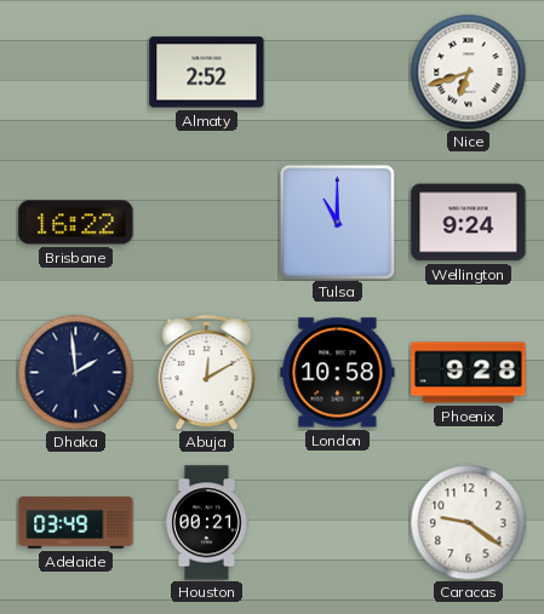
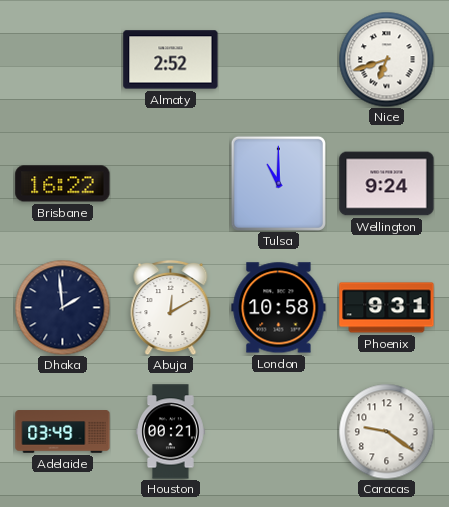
Phoenix: 9:28 -> 9:31 (387, 308)
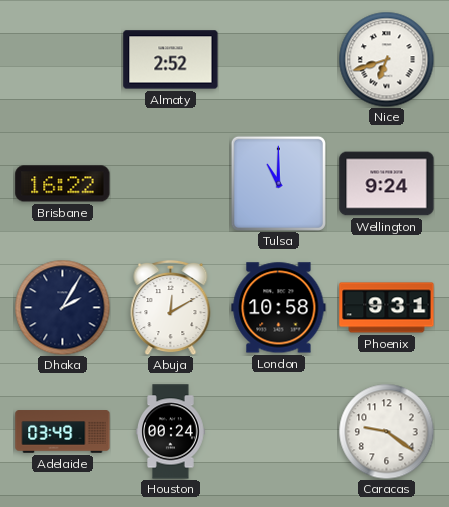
Dhaka: 1:59 -> 2:05 (62, 307)
Houston: 00:21 -> 00:24 (171, 432)
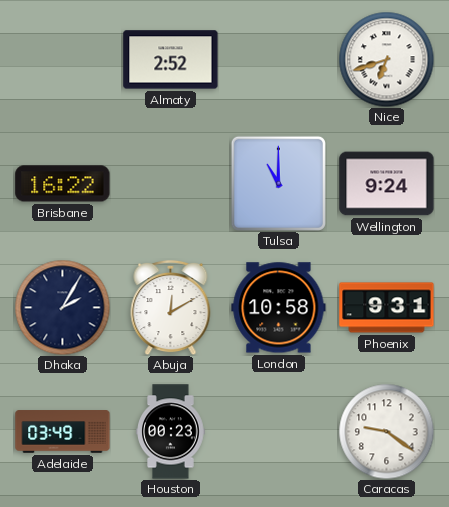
Houston: 00:24 -> 00:23 (171, 432)
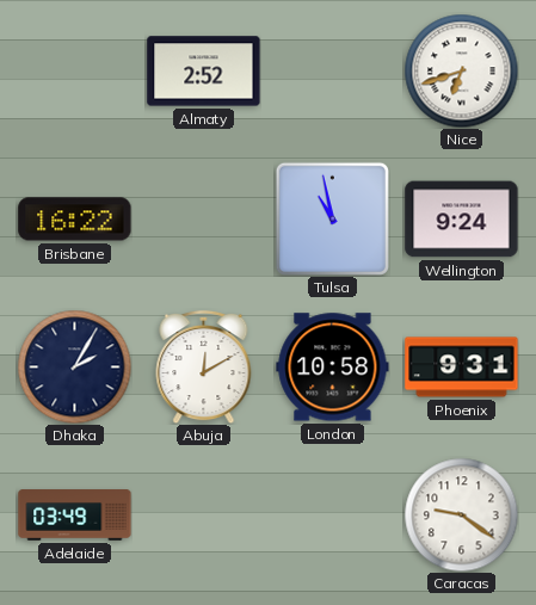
Tulsa: 11:00 -> 10:58 (332, 218)
Houston: 00:23 -> none (171, 432)
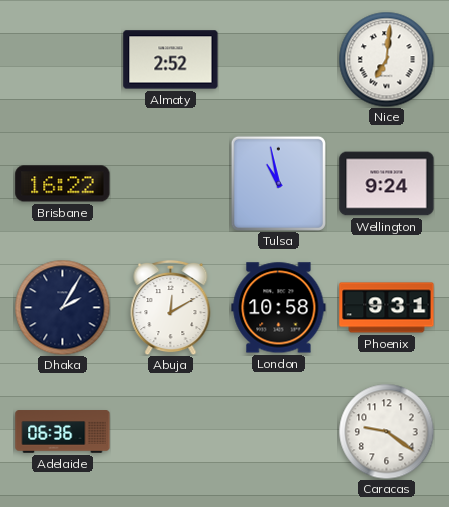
Nice: 6:42 -> 7:01 (386, 59)
Adelaide: 03:49 -> 06:36 (63, 432)
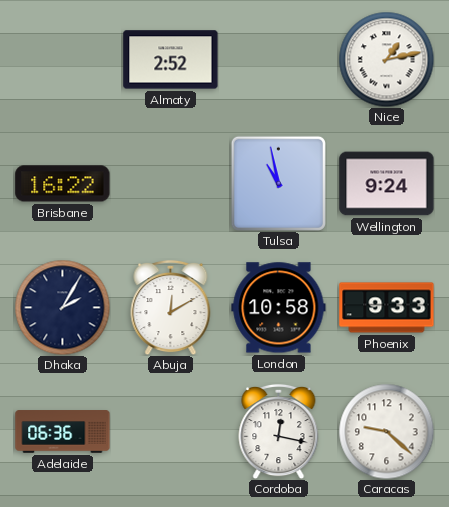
Nice: 7:01 -> 1:13 (386, 59)
Phoenix: 9:31 -> 9:33 (387, 308)
Cordoba: none -> 12:17 (279, 431)
Caracas: 9:21 -> 9:22 (386, 431)
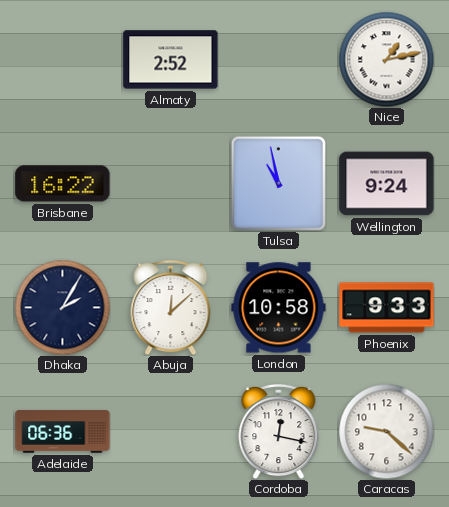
Abuja: 12:10 -> 12:08 (171, 307)
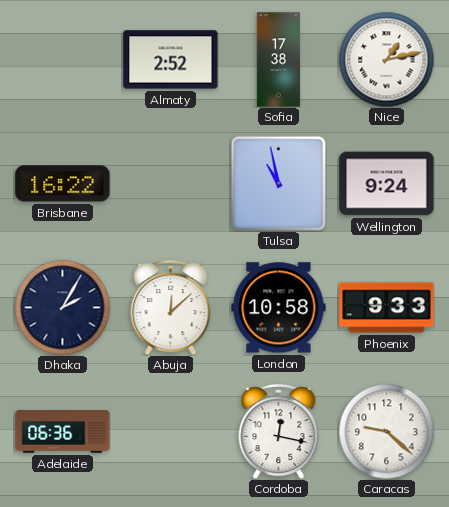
Sofia: none -> 17:38 (279, 60)
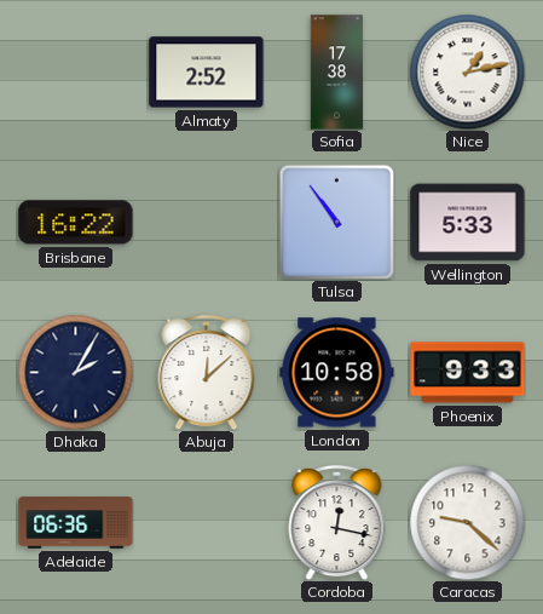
Tulsa: 10:58 -> 10:54 (336, 222)
Wellington: 9:24 -> 5:33 (468, 223)
